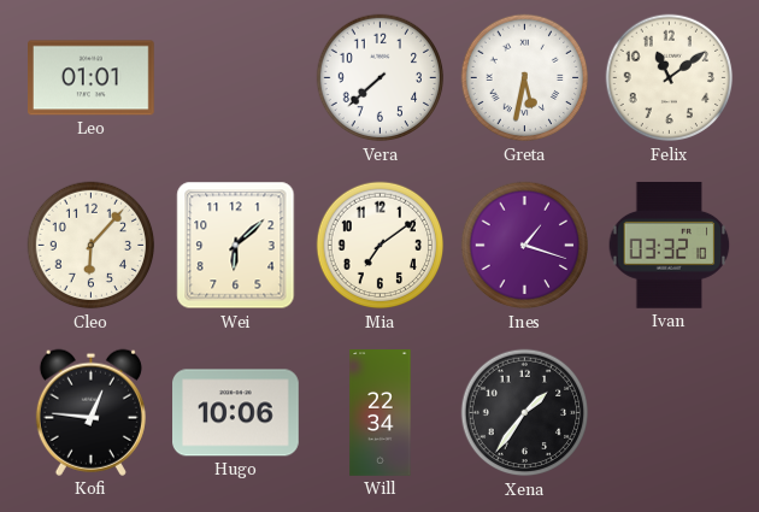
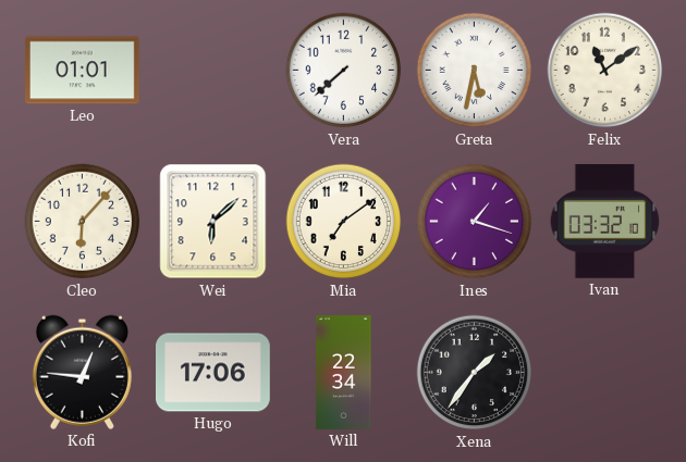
Hugo: 10:06 -> 17:06 (213, 373)
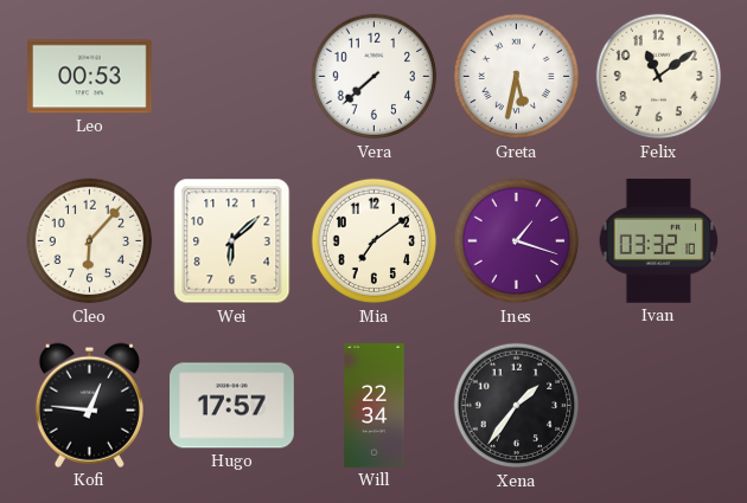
Leo: 01:01 -> 00:53 (90, 77)
Hugo: 17:06 -> 17:57 (232, 406)
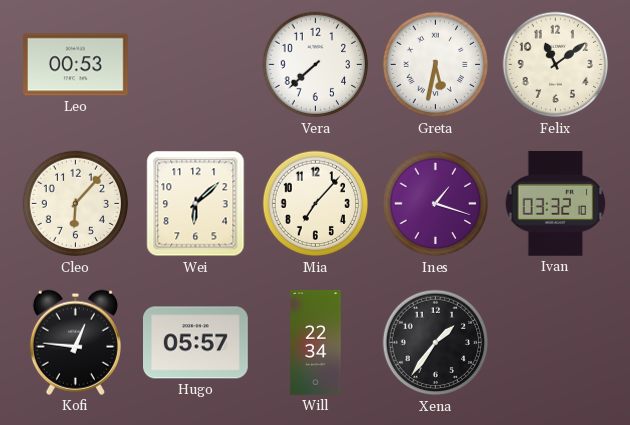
Mia: 7:09 -> 7:07 (316, 204)
Hugo: 17:57 -> 05:57 (196, 343)
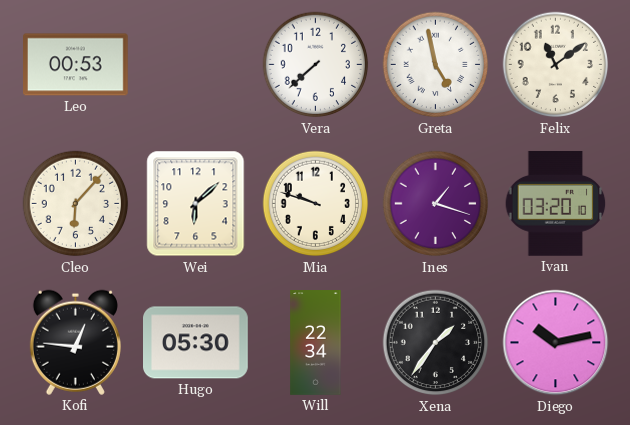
Greta: 5:32 -> 4:58 (436, 65)
Mia: 7:07 -> 9:48 (316, 204)
Ivan: 03:32 -> 03:20 (556, 204)
Hugo: 05:57 -> 05:30 (196, 343)
Diego: none -> 10:13 (556, 343)
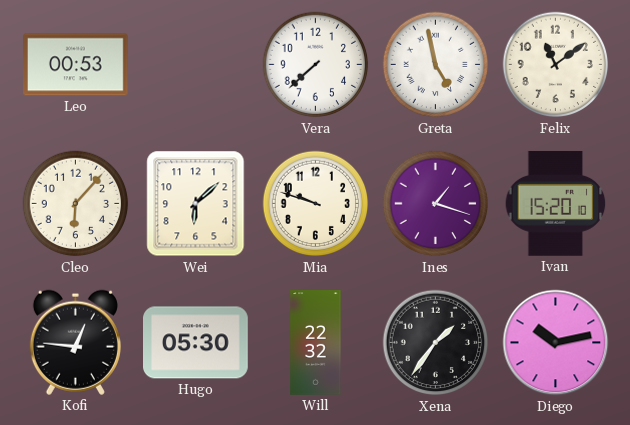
Ivan: 03:20 -> 15:20 (556, 204)
Will: 22:34 -> 22:32 (316, 343)
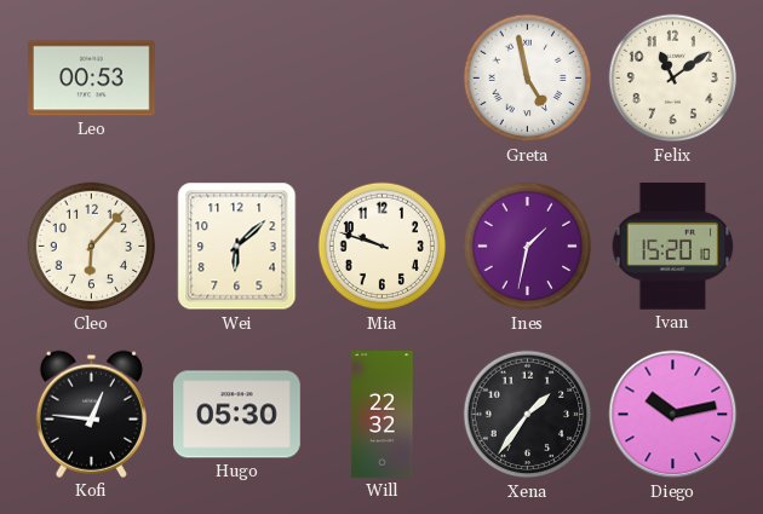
Vera: 7:38 -> none (316, 65)
Ines: 1:18 -> 1:32 (528, 247)
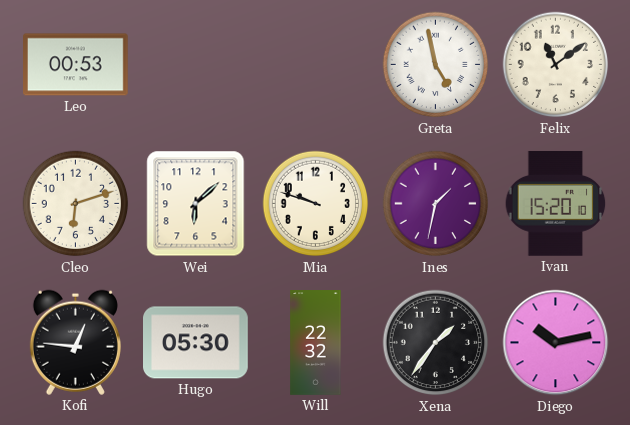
Cleo: 6:07 -> 6:12 (76, 204)
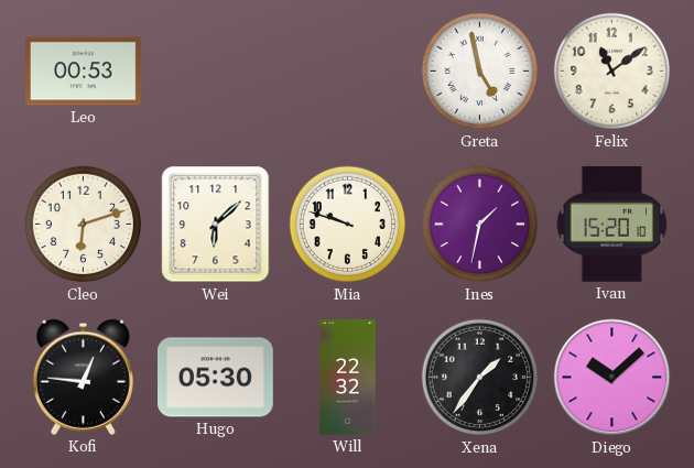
Diego: 10:13 -> 10:08 (612, 378)
